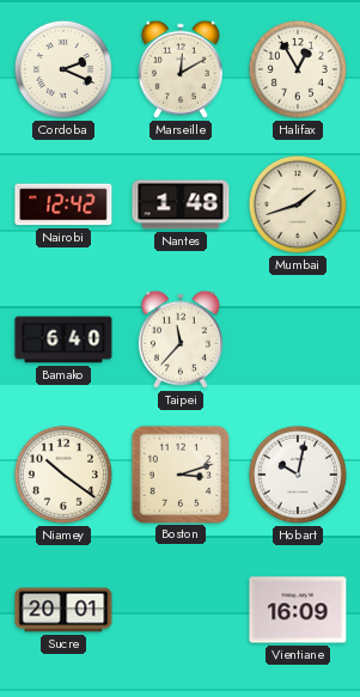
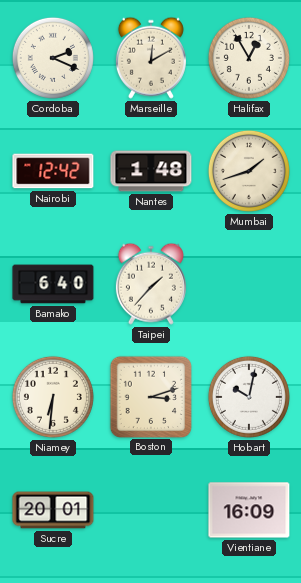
Taipei: 11:37 -> 1:37 (151, 284)
Niamey: 10:21 -> 6:31 (53, 397)
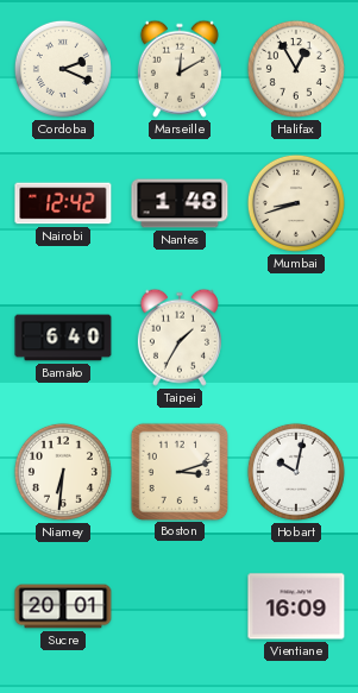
Mumbai: 1:42 -> 8:42 (296, 203)
Taipei: 1:37 -> 1:35 (180, 338)
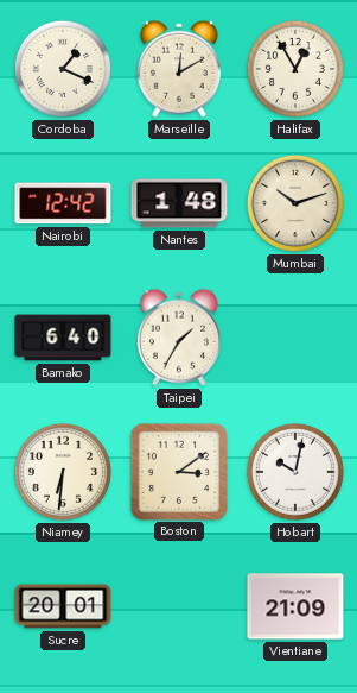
Cordoba: 2:19 -> 1:19 (63, 69)
Mumbai: 8:42 -> 10:12 (295, 203)
Boston: 3:12 -> 3:09 (178, 471)
Vientiane: 16:09 -> 21:09 (295, 606)
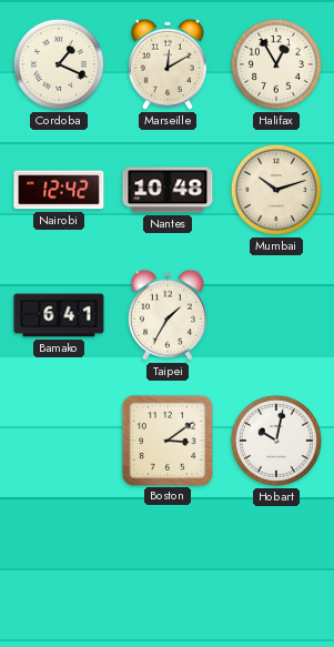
Nantes: 1:48 -> 10:48 (168, 190)
Bamako: 6:40 -> 6:41 (59, 315)
Niamey: 6:31 -> none (63, 472)
Sucre: 20:01 -> none (63, 606)
Vientiane: 21:09 -> none (295, 606)
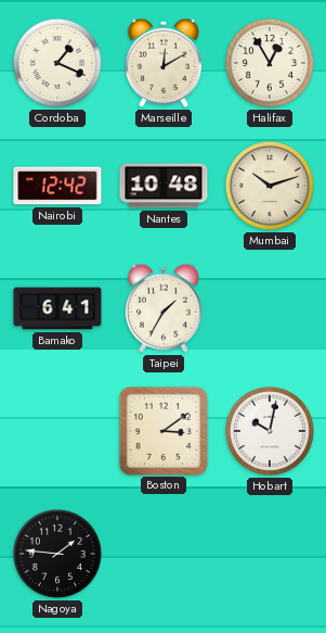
Nagoya: none -> 1:46 (57, 554)
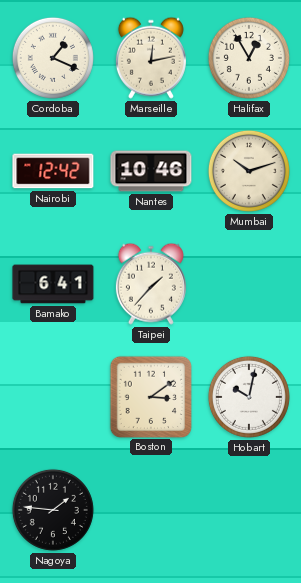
Marseille: 12:10 -> 12:13 (151, 58)
Nantes: 10:48 -> 10:46 (151, 171)
Taipei: 1:35 -> 1:37 (151, 284)
